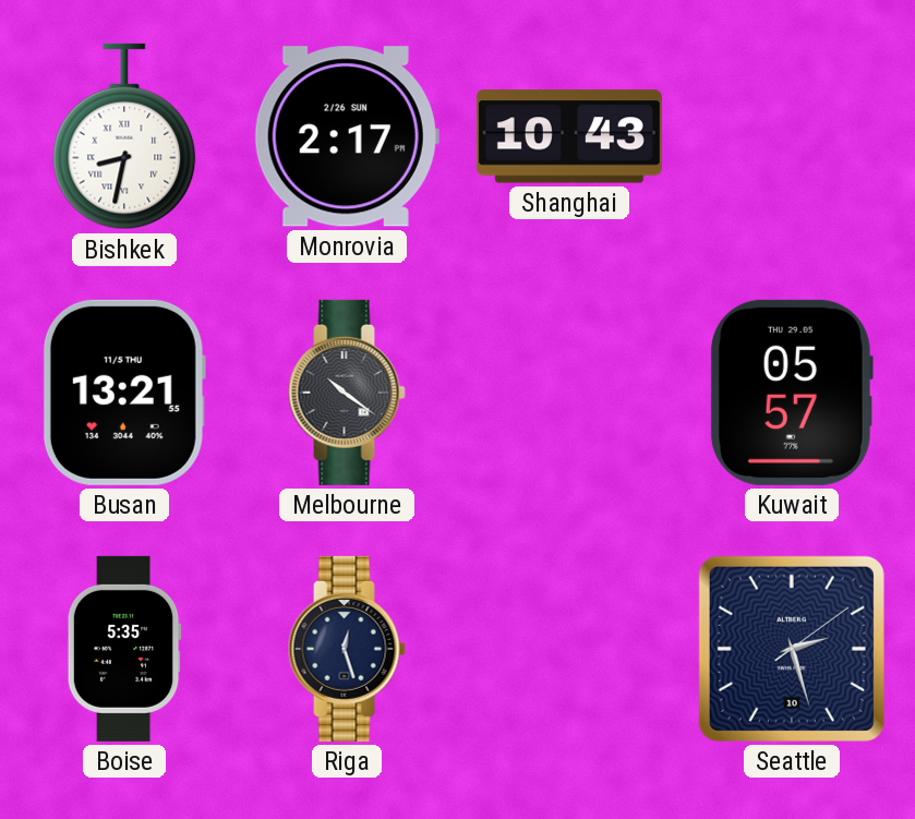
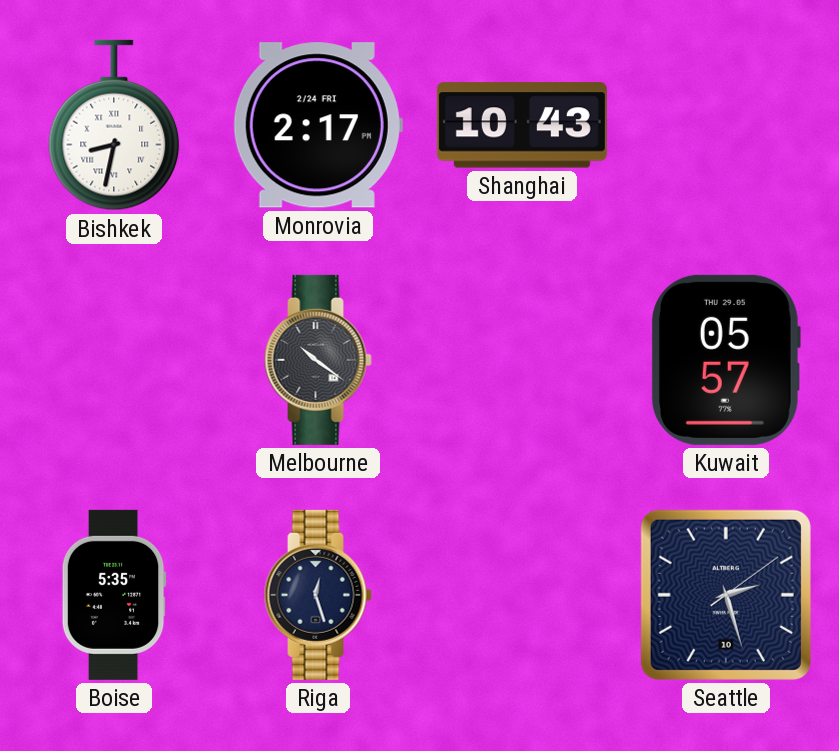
Monrovia date: 2/26 SUN -> 2/24 FRI (318, 125)
Busan: 13:21 -> none (124, 393)
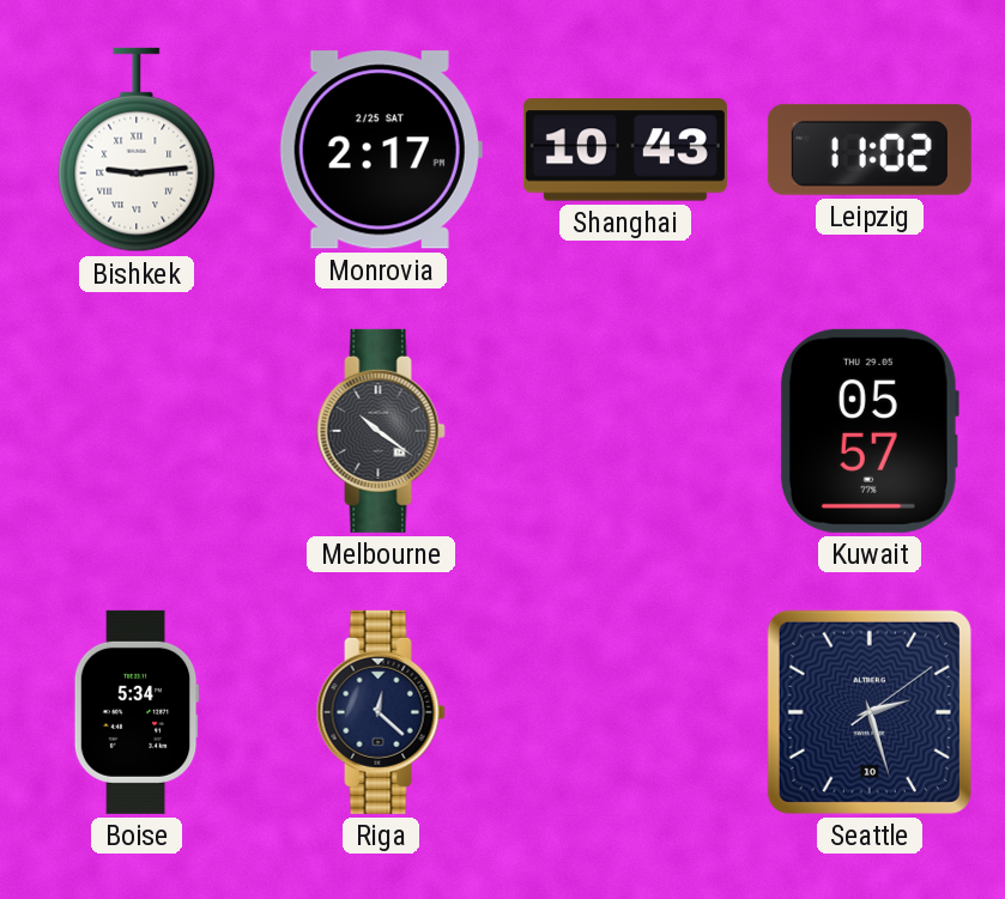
Bishkek: 8:32 -> 9:14 (137, 150)
Monrovia date: 2/24 FRI -> 2/25 SAT (381, 150)
Leipzig: none -> 11:02 (870, 150)
Boise: 5:35 -> 5:34 (137, 712)
Riga: 12:27 -> 12:22 (381, 712)
